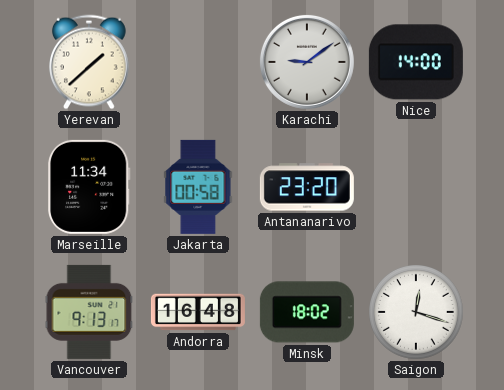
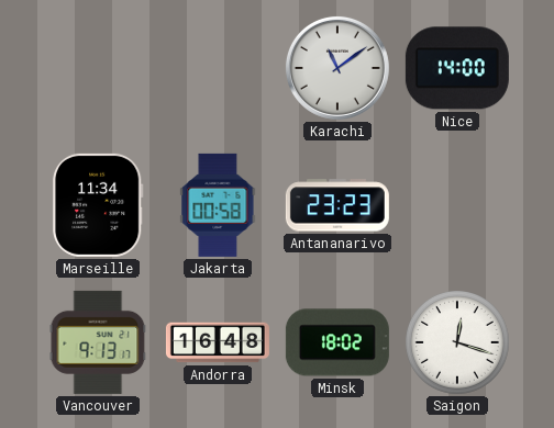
Yerevan: 1:38 -> none (90, 62)
Karachi: 9:09 -> 11:09 (337, 68)
Antananarivo: 23:20 -> 23:23 (337, 205)
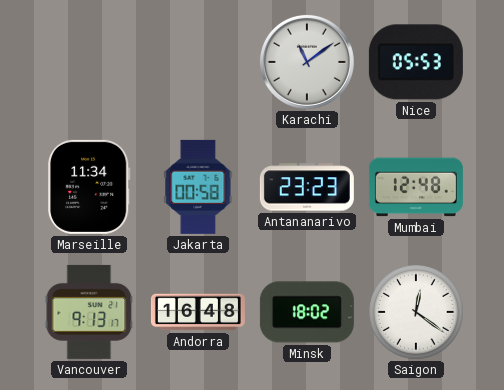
Nice: 14:00 -> 05:53 (416, 62)
Mumbai: none -> 12:48 (416, 187)
Saigon: 12:18 -> 12:21 (417, 313)
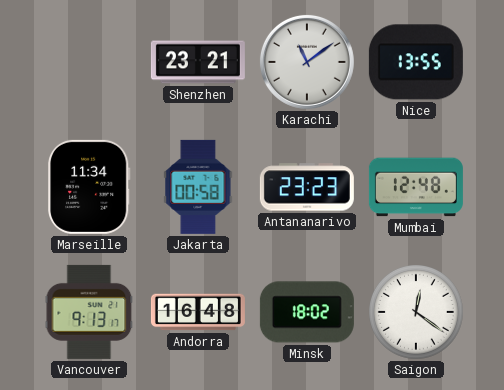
Shenzhen: none -> 23:21 (198, 62)
Nice: 05:53 -> 13:55 (416, 62)
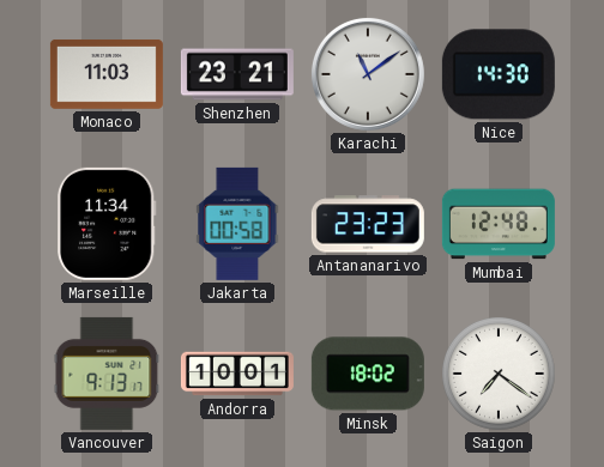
Monaco: none -> 11:03 (107, 74)
Nice: 13:55 -> 14:30 (499, 74)
Andorra: 16:48 -> 10:01 (237, 374)
Saigon: 12:21 -> 7:21 (500, 375)
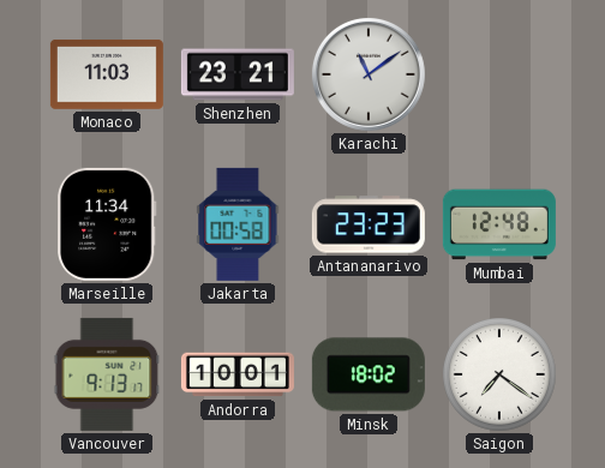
Nice: 14:30 -> none (499, 74)
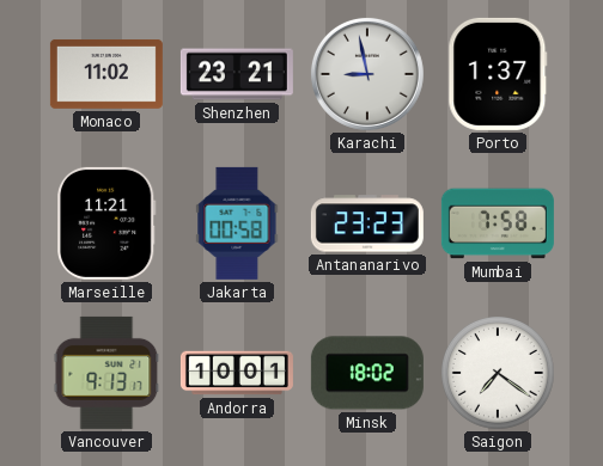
Monaco: 11:03 -> 11:02 (106, 74)
Karachi: 11:09 -> 8:58 (367, 74)
Porto: none -> 1:37 (498, 74)
Marseille: 11:34 -> 11:21 (108, 223)
Mumbai: 12:48 -> 7:58 (498, 223)
